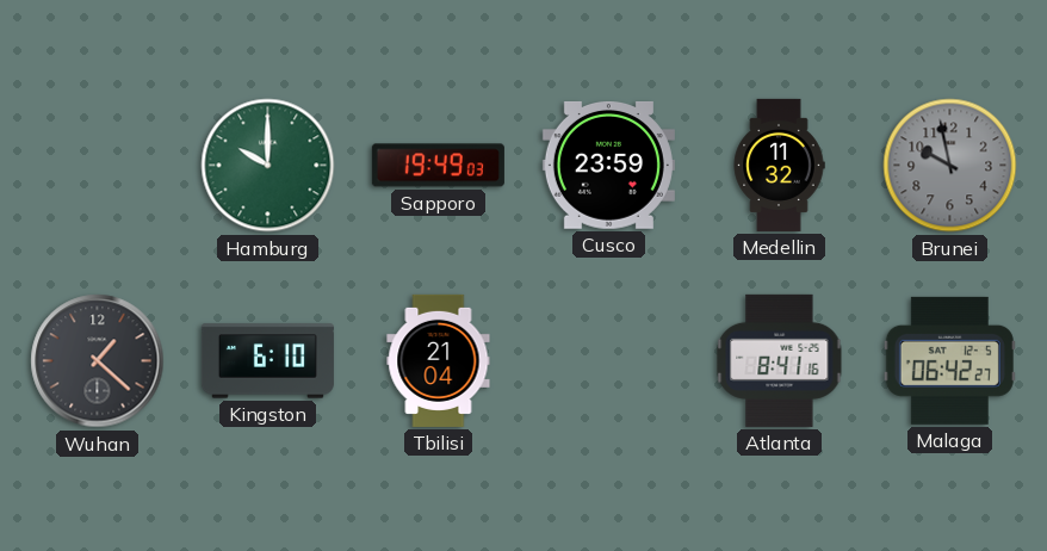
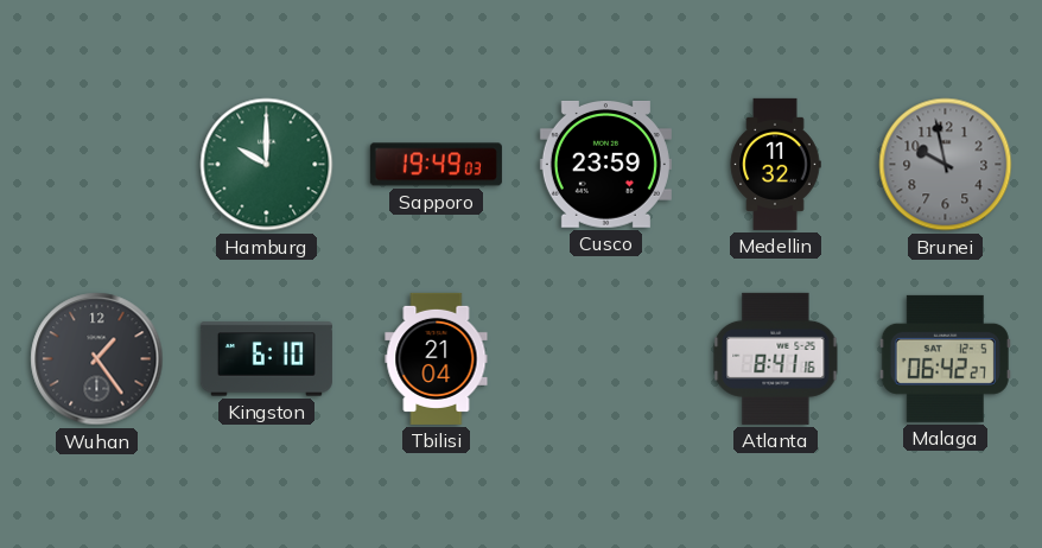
Wuhan: 1:22 -> 1:24 (97, 359)
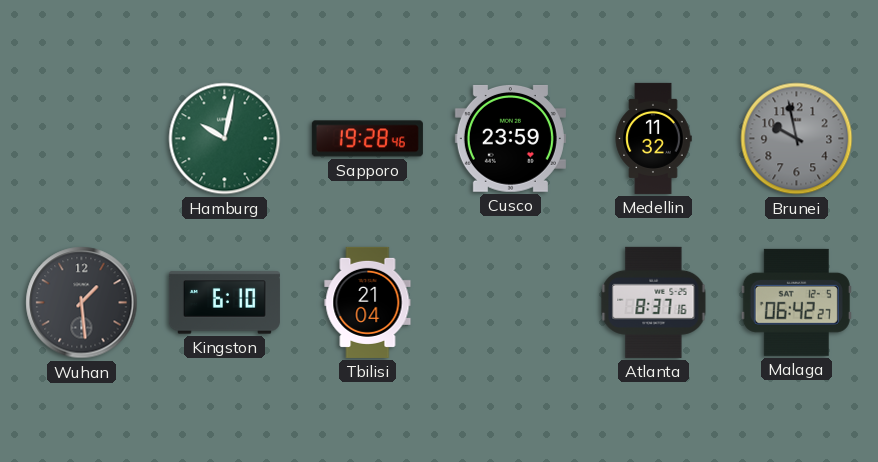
Hamburg: 10:00 -> 10:02 (225, 139)
Sapporo: 19:49 -> 19:28 (367, 139)
Wuhan: 1:24 -> 1:29 (82, 303)
Atlanta: 8:41 -> 8:37 (654, 302)
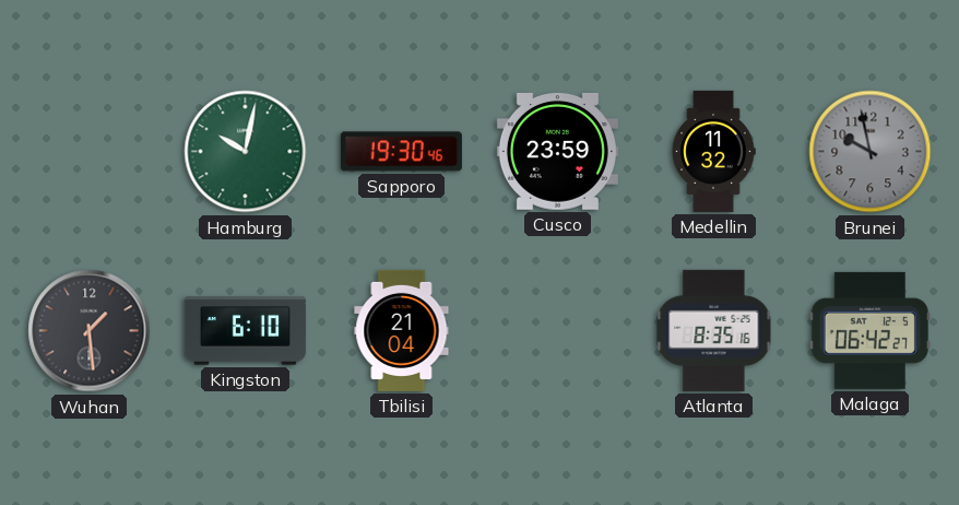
Sapporo: 19:28 -> 19:30 (401, 152)
Atlanta: 8:37 -> 8:35 (714, 330)
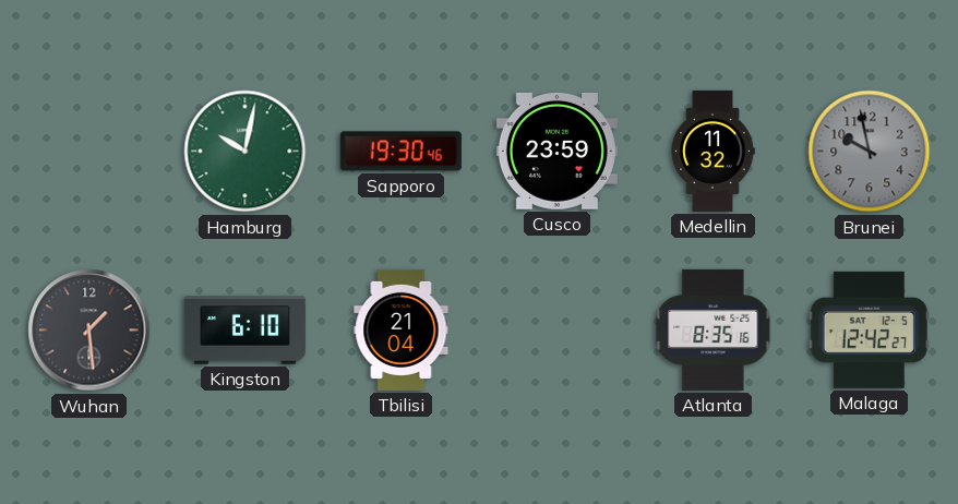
Malaga: 06:42 -> 12:42 (869, 329)
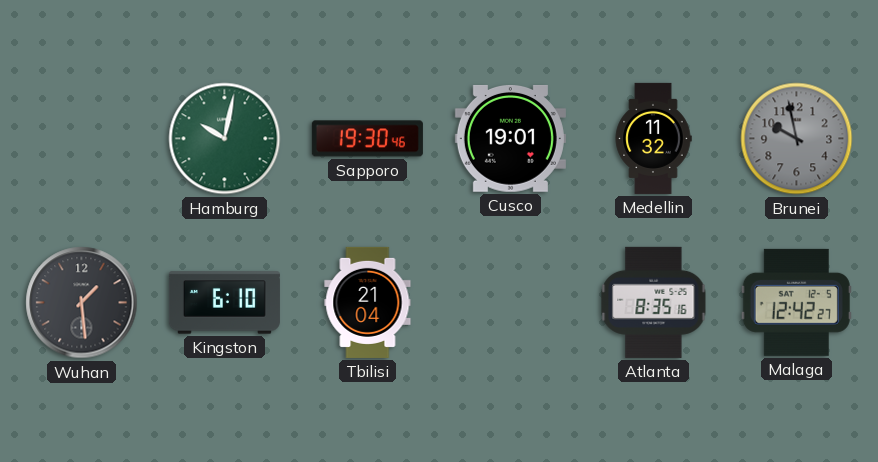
Cusco: 23:59 -> 19:01 (510, 138)
